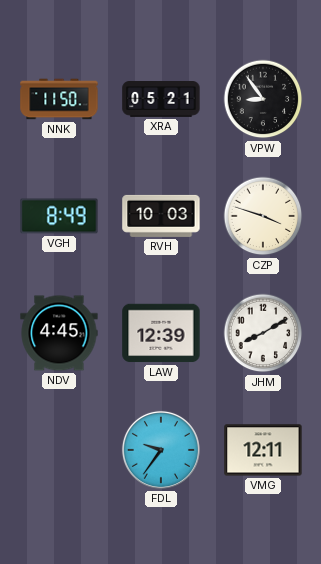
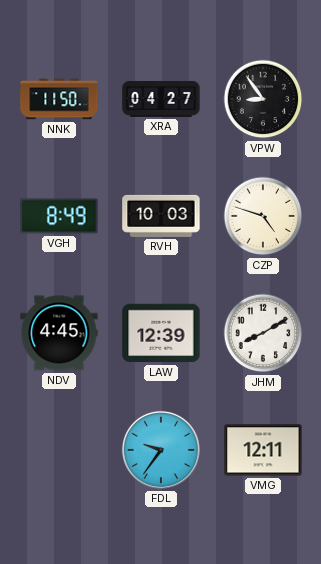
XRA: 05:21 -> 04:27 (161, 99)
CZP: 3:48 -> 4:48 (263, 216)
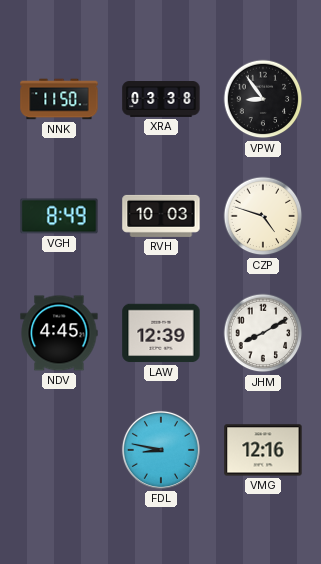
XRA: 04:27 -> 03:38 (161, 99)
FDL: 9:36 -> 8:47 (161, 450)
VMG: 12:11 -> 12:16 (263, 450)
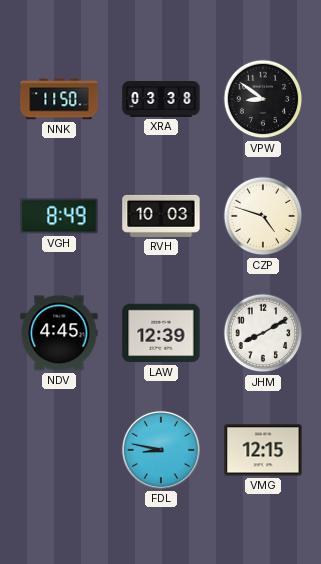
VPW: 8:54 -> 8:51 (263, 99)
VMG: 12:16 -> 12:15 (263, 450)
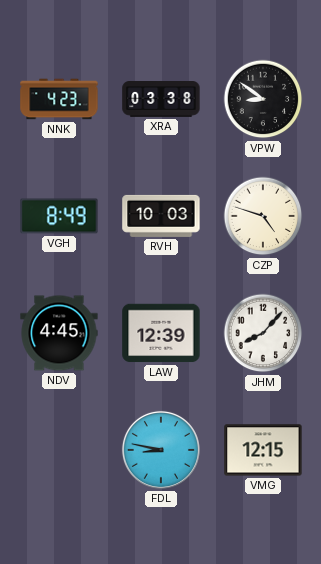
NNK: 11:50 -> 4:23 (59, 99)
JHM: 8:10 -> 8:07 (263, 333)
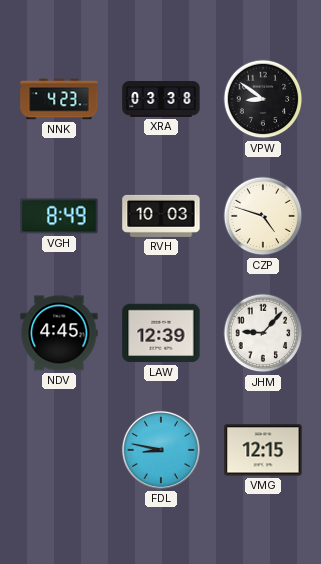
JHM: 8:07 -> 9:07 (263, 333)
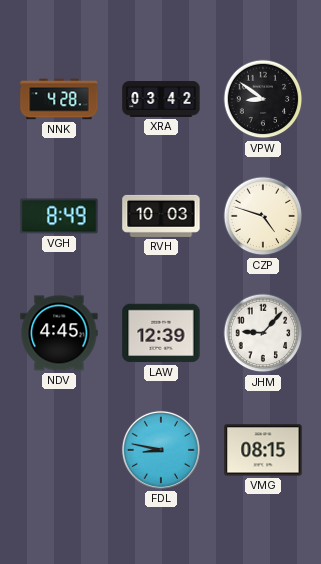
NNK: 4:23 -> 4:28 (59, 99)
XRA: 03:38 -> 03:42 (161, 99)
VMG: 12:15 -> 08:15 (263, 450)
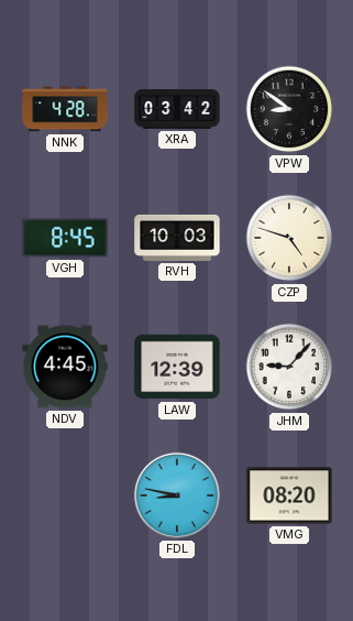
VGH: 8:49 -> 8:45 (65, 238)
VMG: 08:15 -> 08:20 (289, 495)
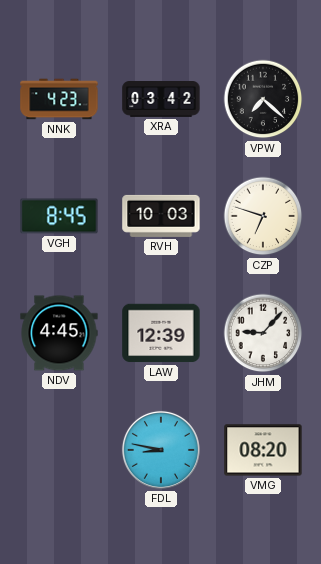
NNK: 4:28 -> 4:23 (59, 99)
VPW: 8:51 -> 7:22 (263, 99)
CZP: 4:48 -> 6:48 (263, 216)
